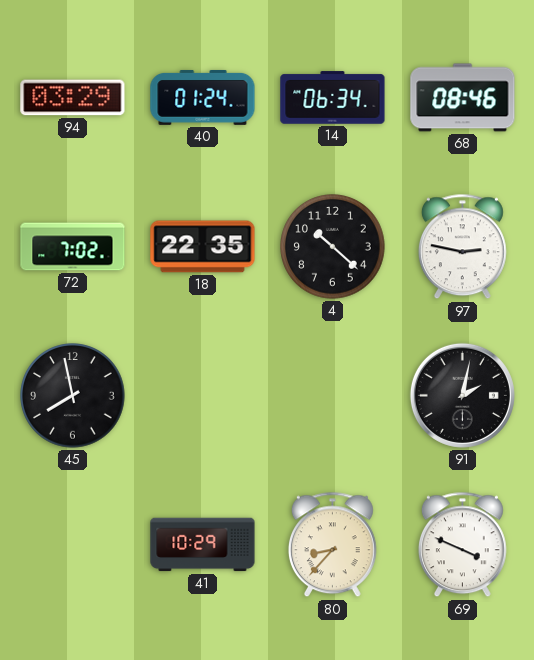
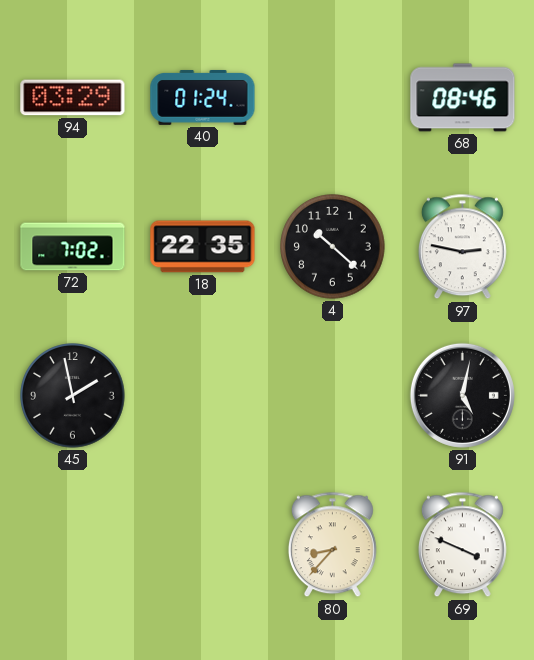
14: 06:34 -> none (333, 98)
45: 7:58 -> 1:58 (73, 396)
91: 2:02 -> 5:02 (462, 395)
41: 10:29 -> none (203, 545)
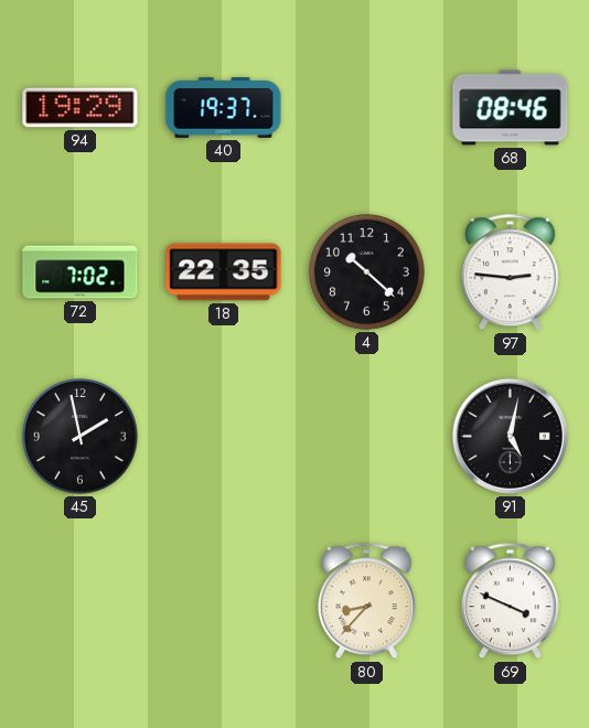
94: 03:29 -> 19:29 (81, 108)
40: 01:24 -> 19:37 (224, 107)
97: 2:47 -> 2:46 (510, 272)
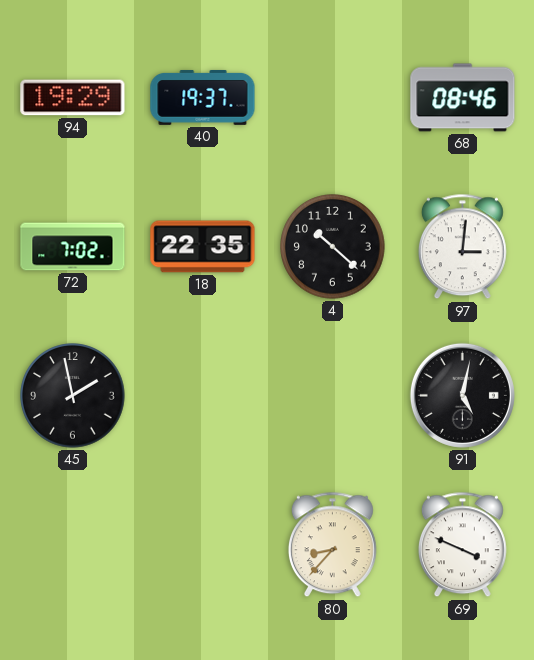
97: 2:46 -> 3:01 (462, 247)
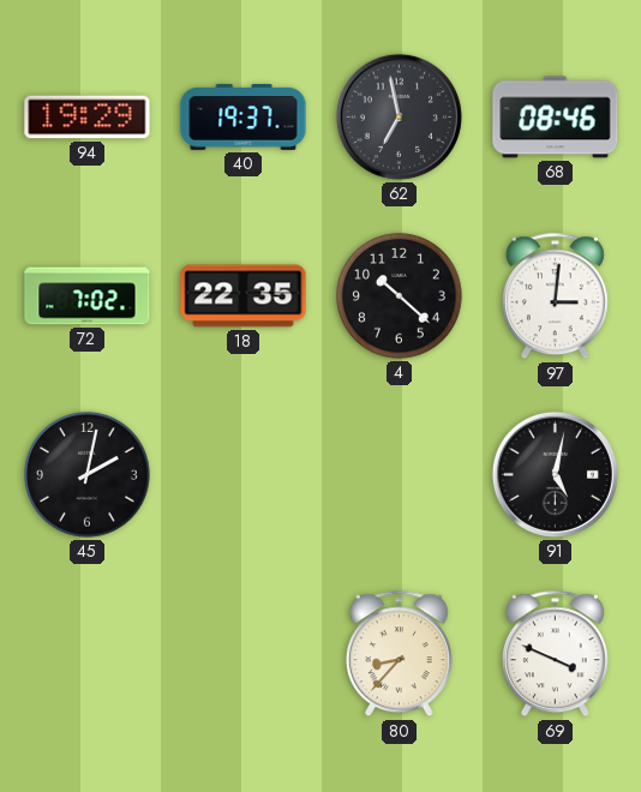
62: none -> 6:58 (399, 116)
45: 1:58 -> 2:02 (88, 475)
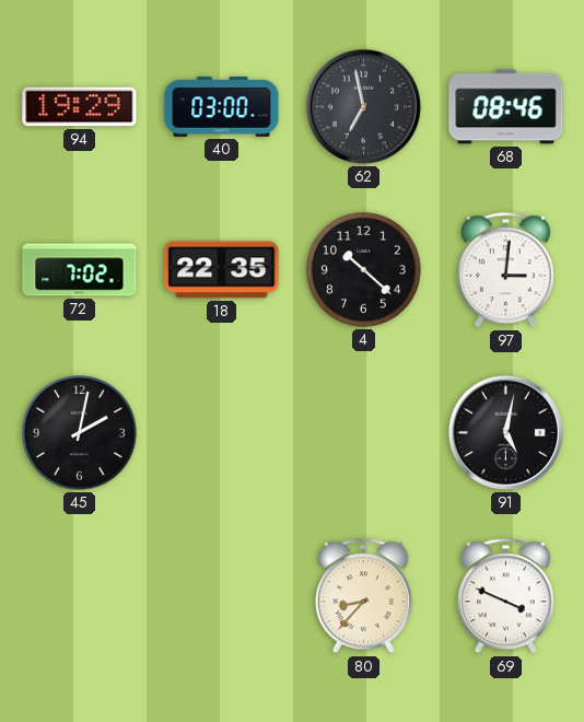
40: 19:37 -> 03:00 (222, 106)
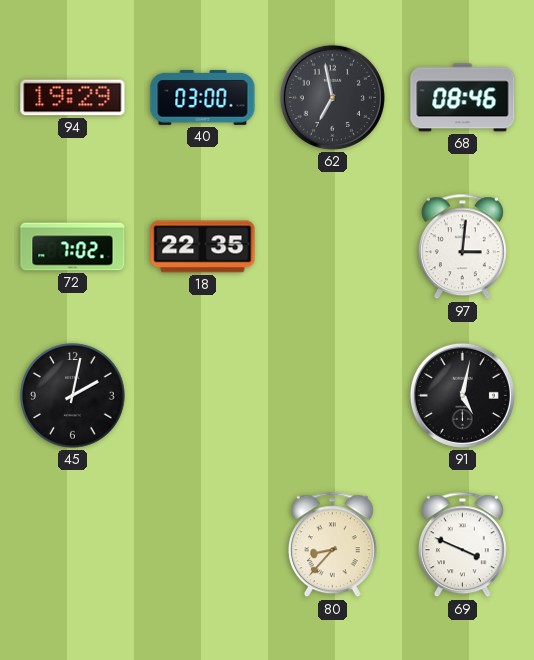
4: 10:22 -> none (364, 270)
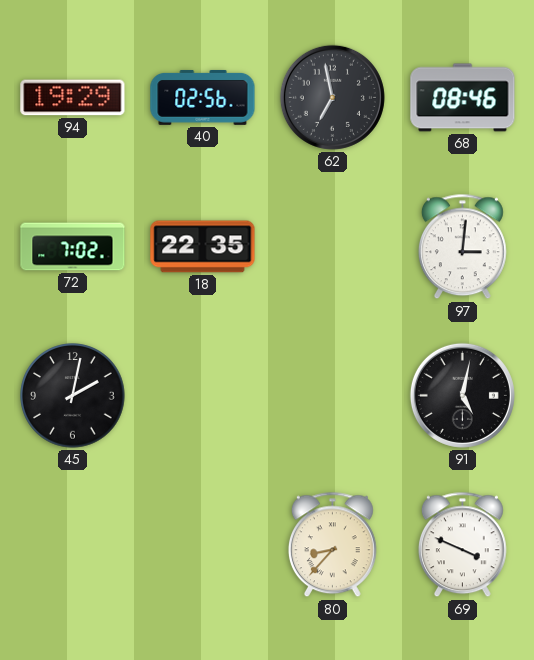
40: 03:00 -> 02:56 (203, 97)
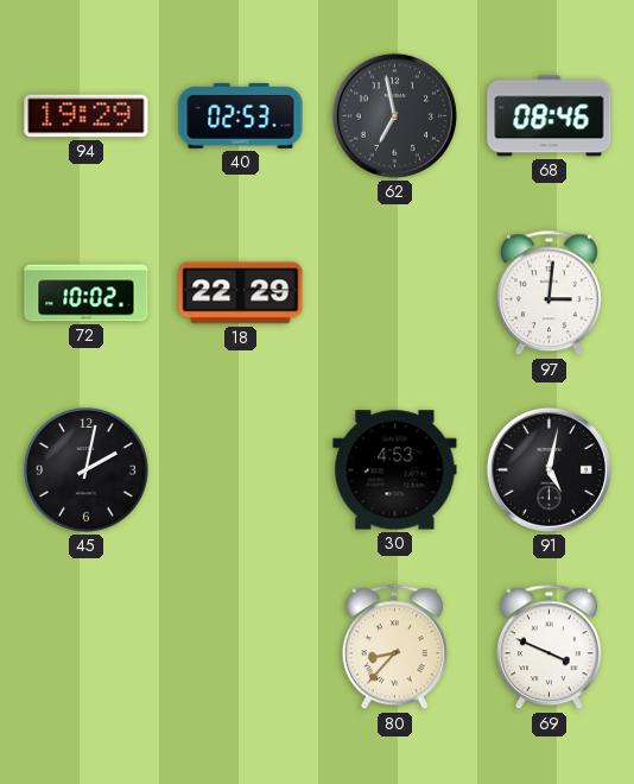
40: 02:56 -> 02:53 (241, 115)
72: 7:02 -> 10:02 (87, 293)
18: 22:35 -> 22:29 (241, 293)
30: none -> 4:53 (395, 470)
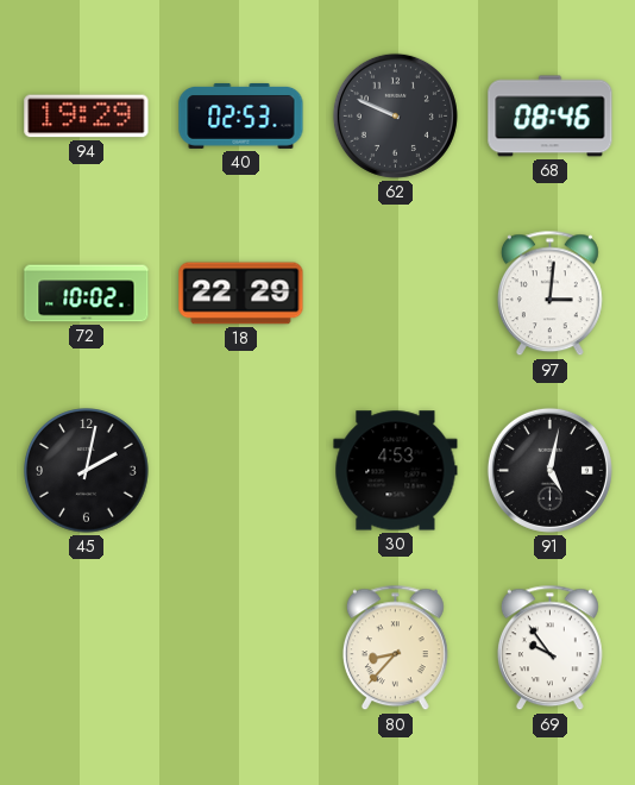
62: 6:58 -> 9:49 (395, 115)
69: 3:49 -> 9:54 (549, 648)
